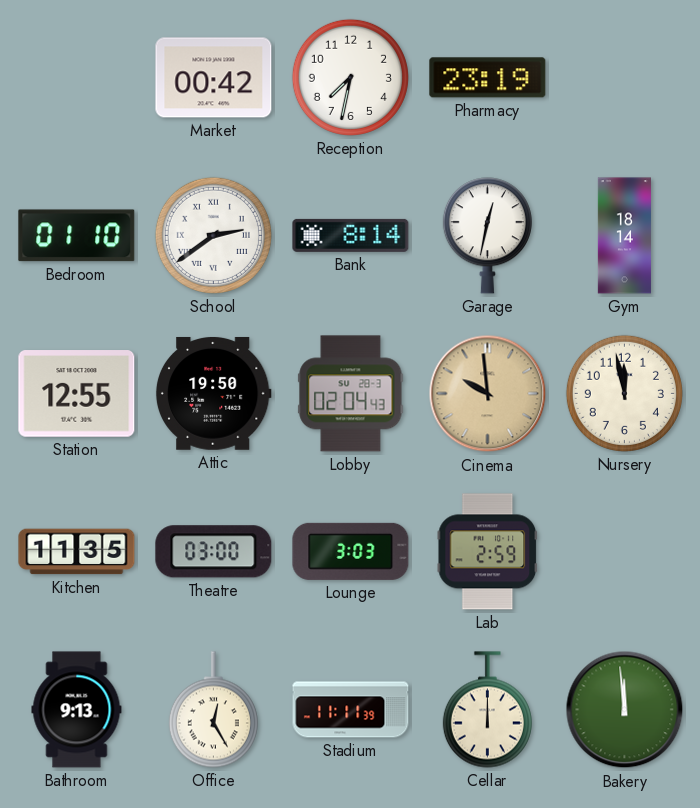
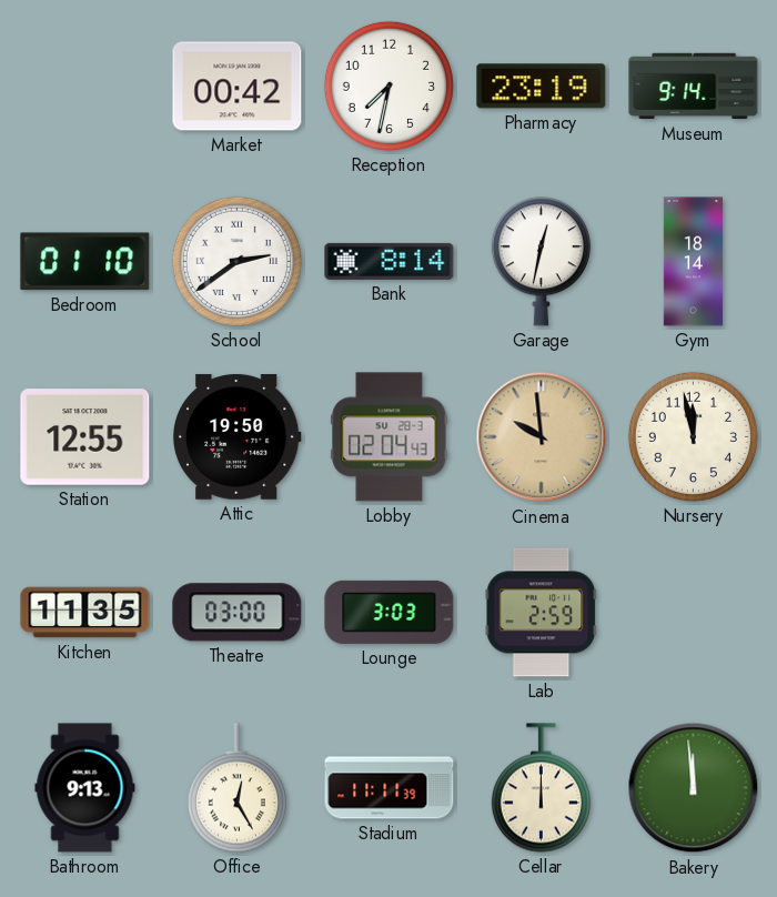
Museum: none -> 9:14 (694, 87)
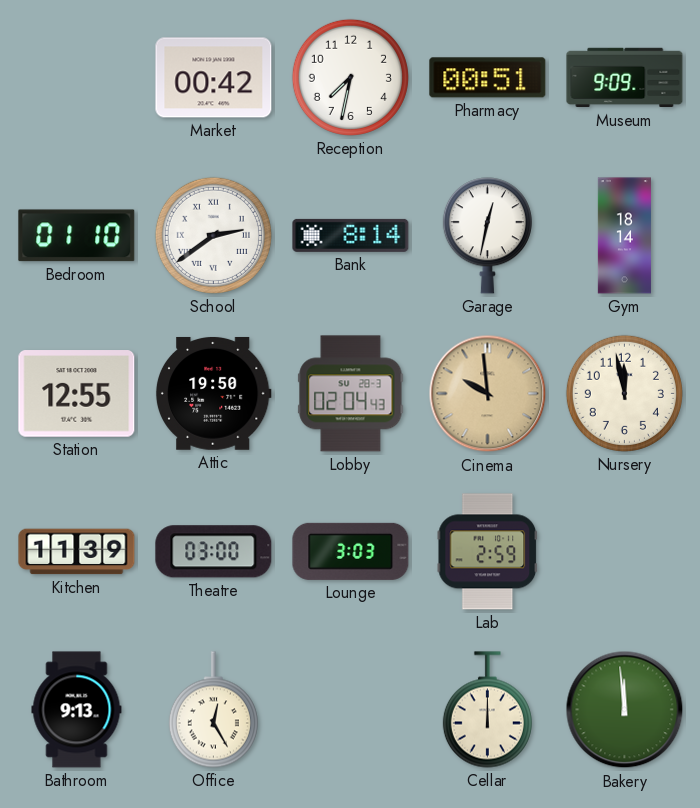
Pharmacy: 23:19 -> 00:51 (488, 78)
Museum: 9:14 -> 9:09 (625, 78)
Kitchen: 11:35 -> 11:39 (77, 552)
Stadium: 11:11 -> none (390, 788)
